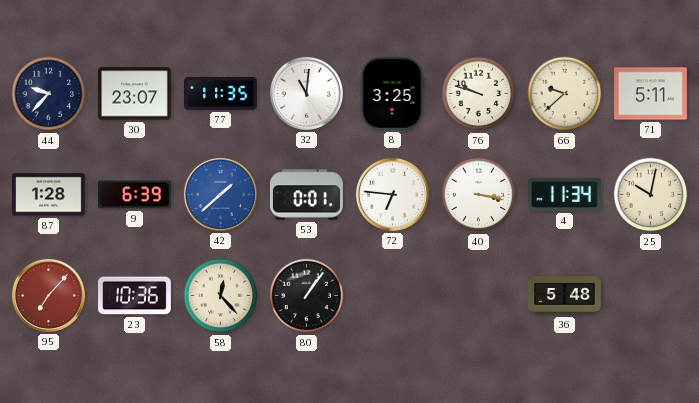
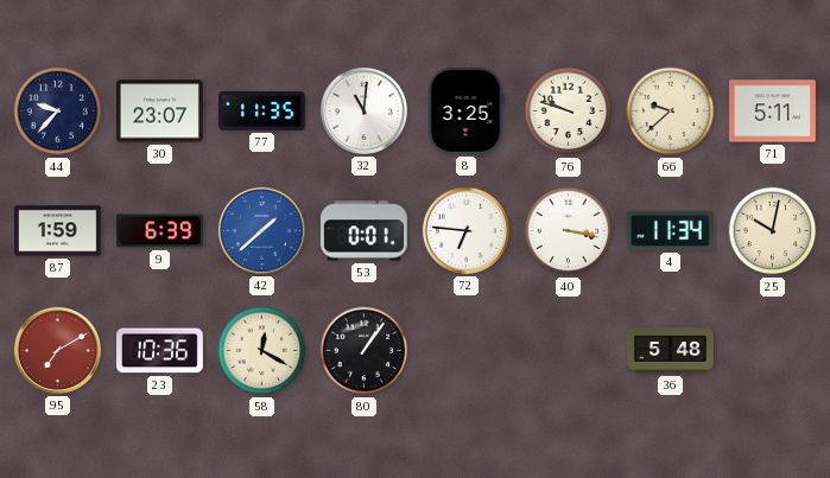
87: 1:28 -> 1:59 (58, 231)
95: 7:07 -> 7:10 (57, 350)
58: 12:23 -> 12:20 (262, 351)
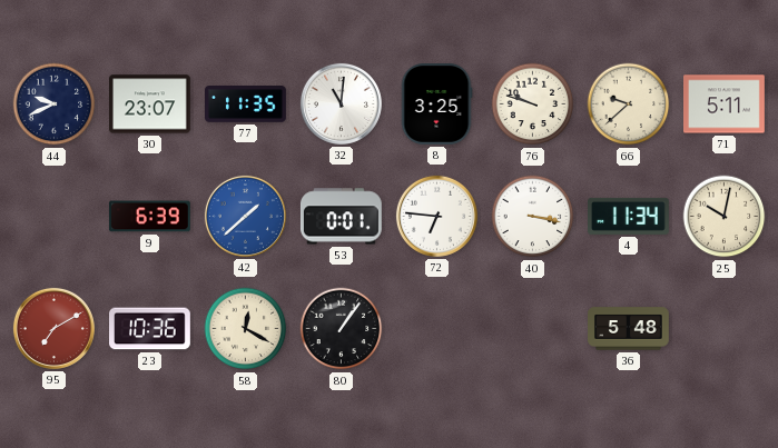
44: 9:37 -> 9:41 (55, 104)
87: 1:59 -> none (58, 231)
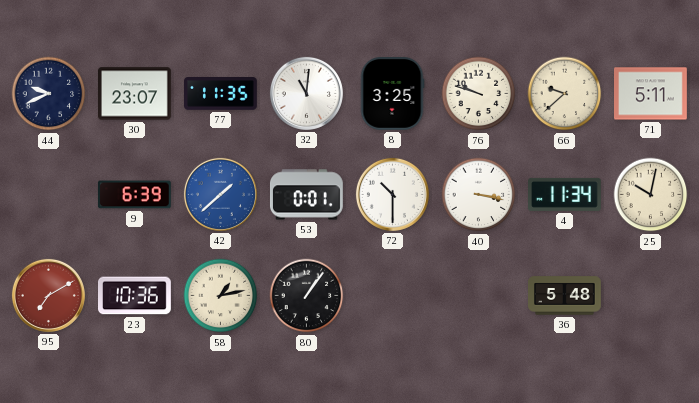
72: 6:46 -> 10:30 (392, 194)
58: 12:20 -> 1:13 (221, 296)
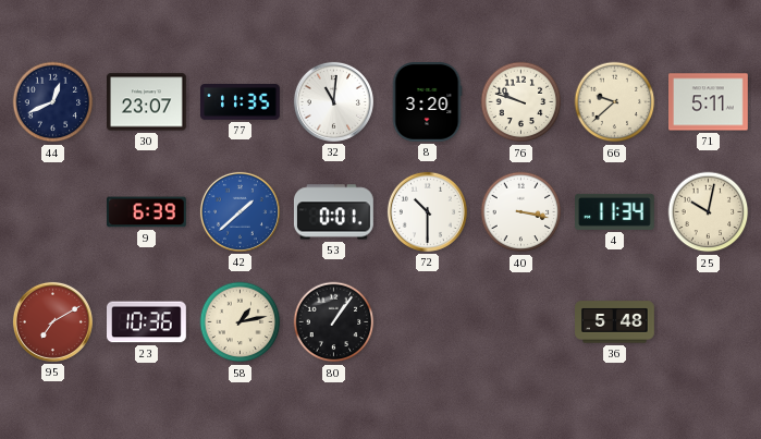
44: 9:41 -> 12:41 (53, 102)
8: 3:25 -> 3:20 (427, 102)
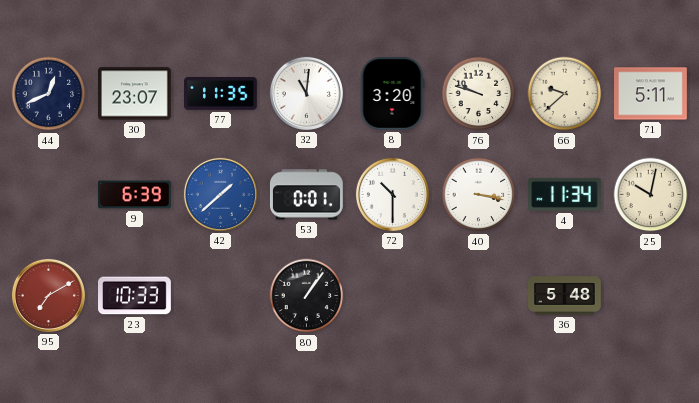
23: 10:36 -> 10:33 (135, 296)
58: 1:13 -> none (241, 322)
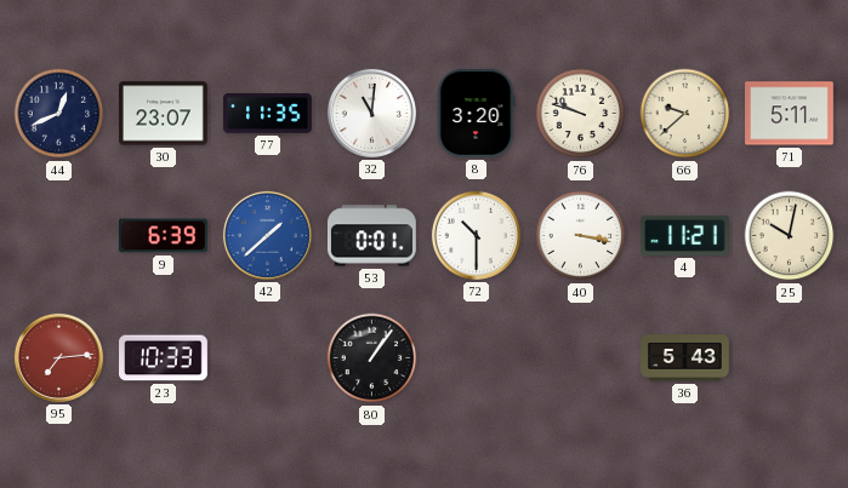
4: 11:34 -> 11:21 (685, 235)
95: 7:10 -> 7:14 (58, 357)
36: 5:48 -> 5:43 (685, 358)
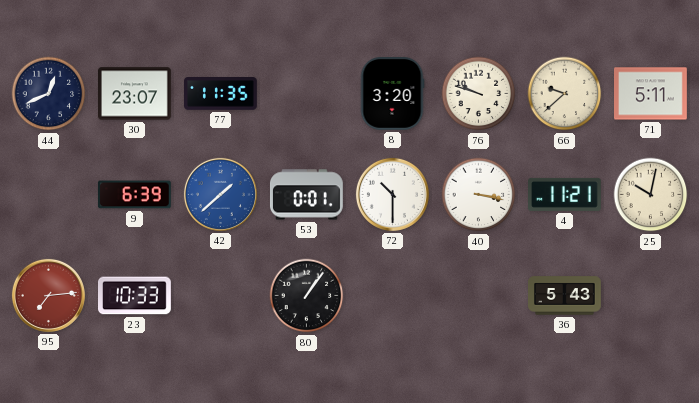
32: 11:01 -> none (371, 113)
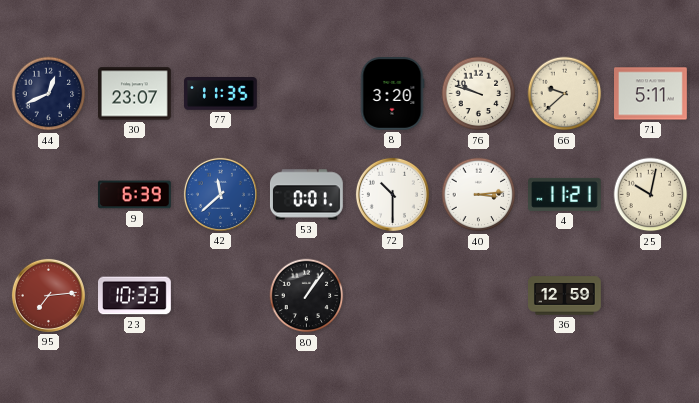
42: 1:38 -> 11:38 (220, 194)
40: 3:17 -> 3:14 (479, 195)
36: 5:43 -> 12:59 (565, 296)
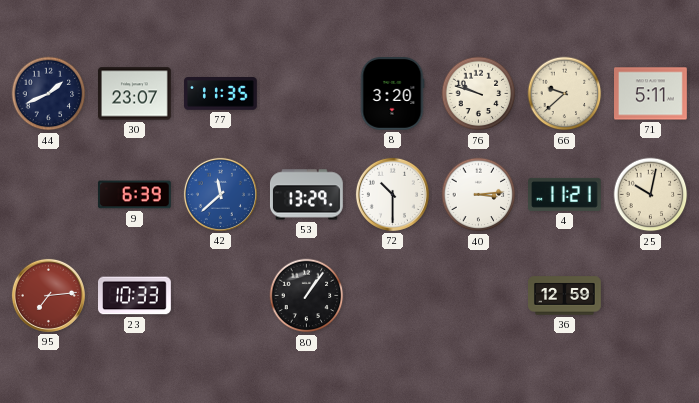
44: 12:41 -> 1:41 (49, 94)
53: 0:01 -> 13:29 (306, 195)
